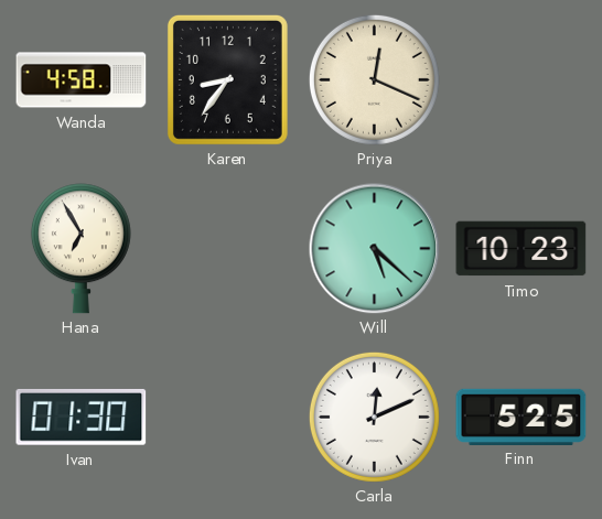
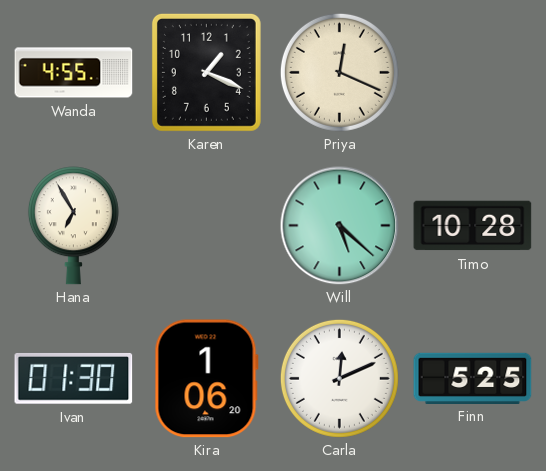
Wanda: 4:58 -> 4:55 (74, 73)
Karen: 8:36 -> 1:19 (206, 72)
Timo: 10:23 -> 10:28 (473, 226)
Kira: none -> 1:06 (206, 379)
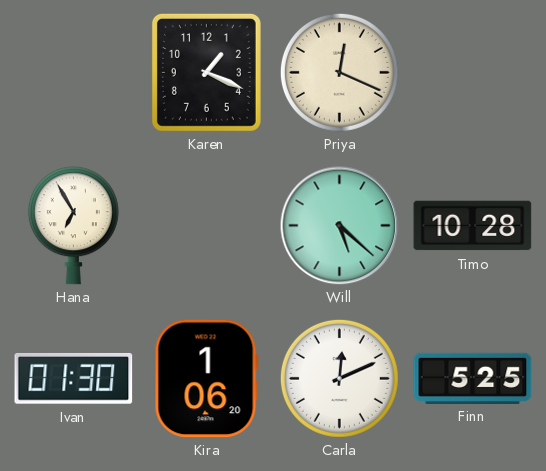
Wanda: 4:55 -> none (74, 73)
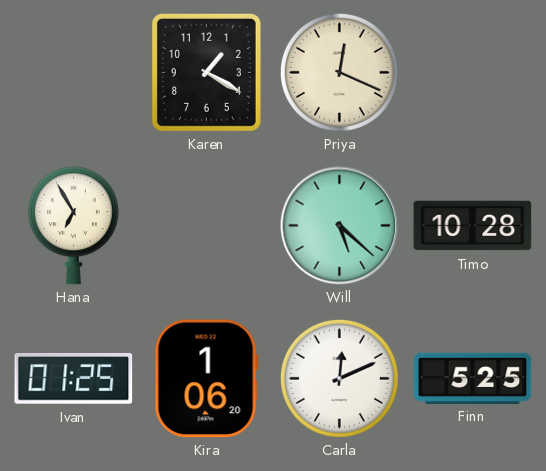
Karen: 1:19 -> 1:20 (206, 72)
Ivan: 01:30 -> 01:25 (74, 378)
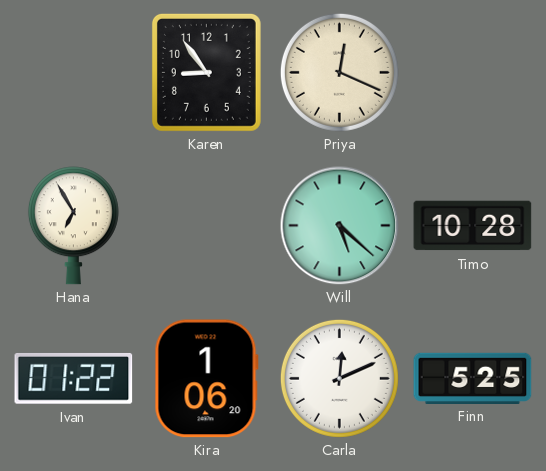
Karen: 1:20 -> 8:54 (206, 72)
Ivan: 01:25 -> 01:22 (74, 378)
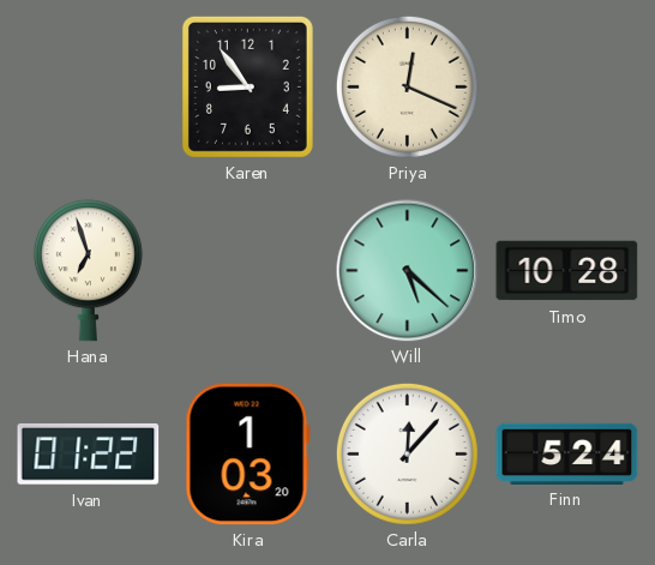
Hana: 6:55 -> 6:57 (88, 271)
Kira: 1:06 -> 1:03 (247, 455)
Carla: 12:11 -> 12:07 (407, 453)
Finn: 5:25 -> 5:24 (567, 453)
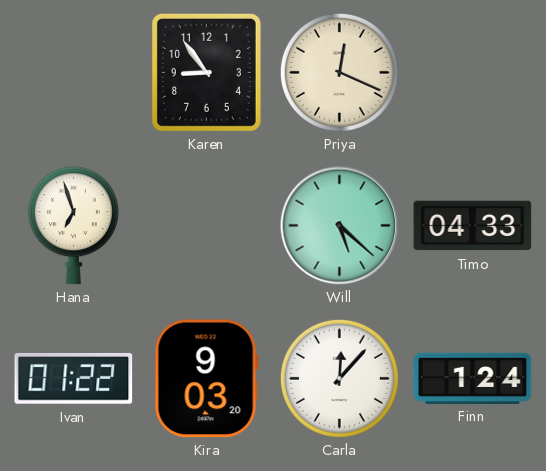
Timo: 10:28 -> 04:33 (473, 226)
Kira: 1:03 -> 9:03 (206, 379)
Finn: 5:24 -> 1:24 (473, 378)
